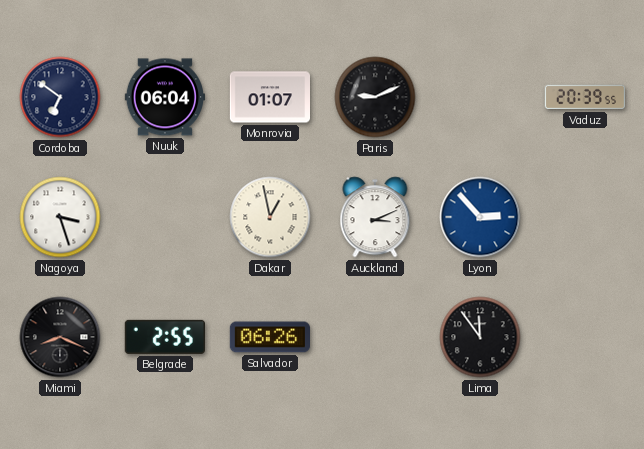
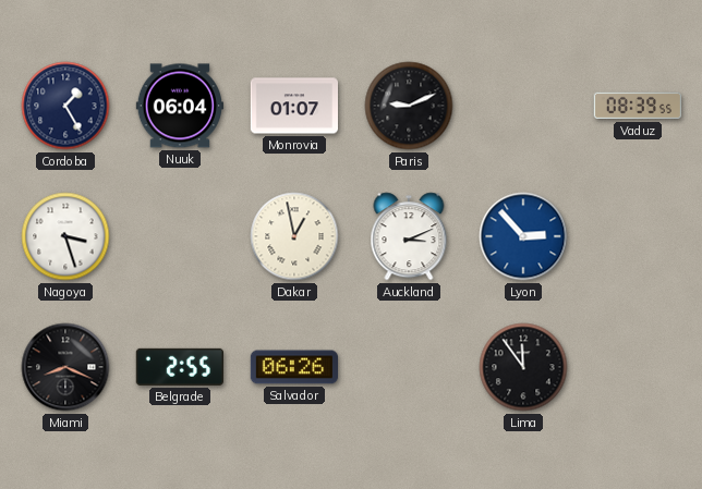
Cordoba: 6:51 -> 1:25 (65, 106)
Vaduz: 20:39 -> 08:39 (637, 106)
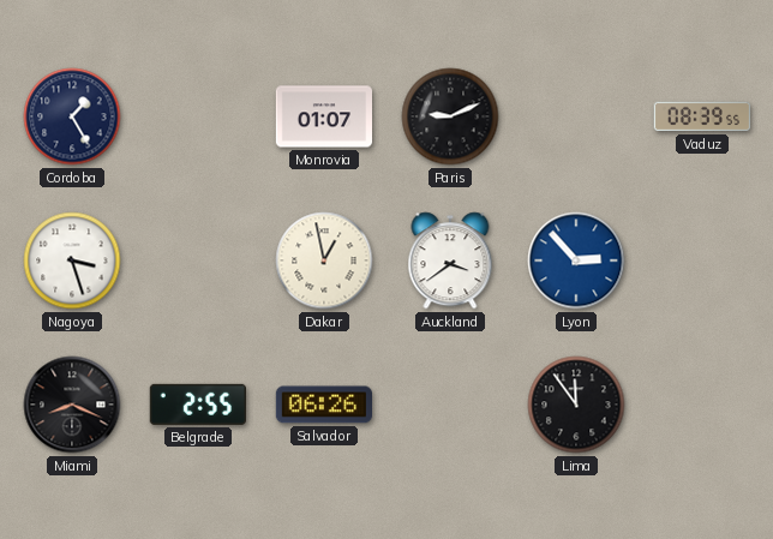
Nuuk: 06:04 -> none (179, 106)
Auckland: 3:11 -> 3:39 (450, 260)
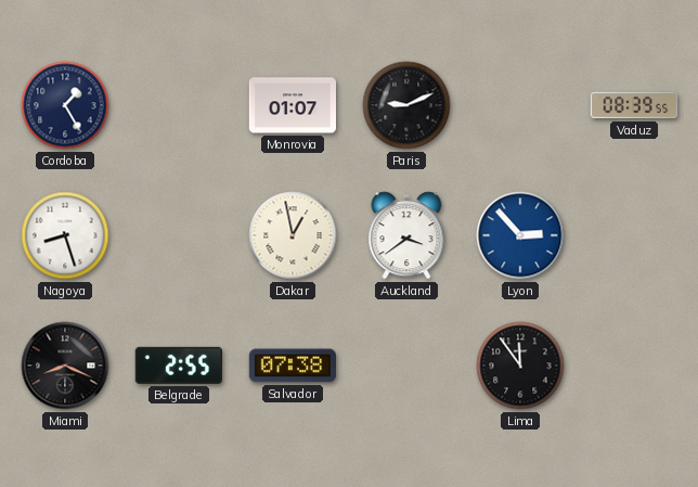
Nagoya: 3:27 -> 8:27 (65, 235)
Salvador: 06:26 -> 07:38 (292, 366)
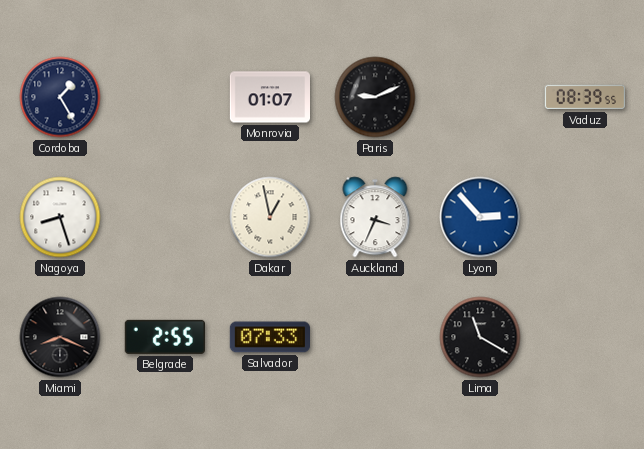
Auckland: 3:39 -> 3:34 (375, 217)
Salvador: 07:38 -> 07:33 (269, 337)
Lima: 11:54 -> 11:20 (480, 337)
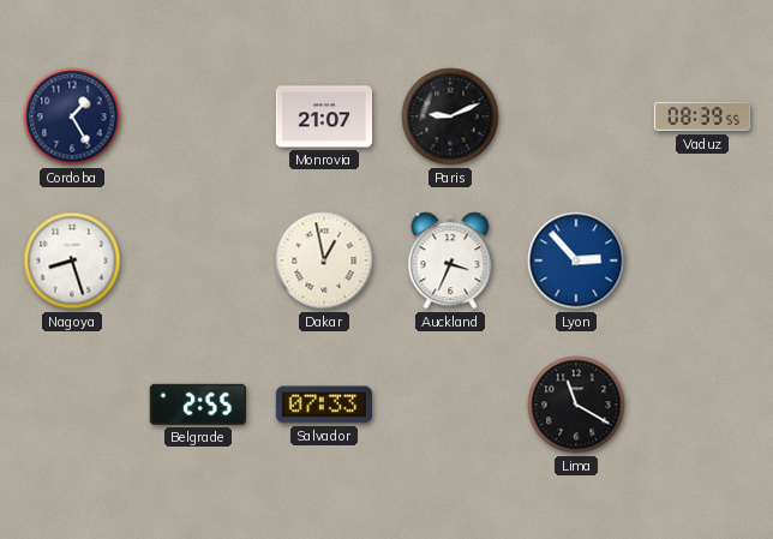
Monrovia: 01:07 -> 21:07 (323, 116)
Miami: 8:19 -> none (60, 337)
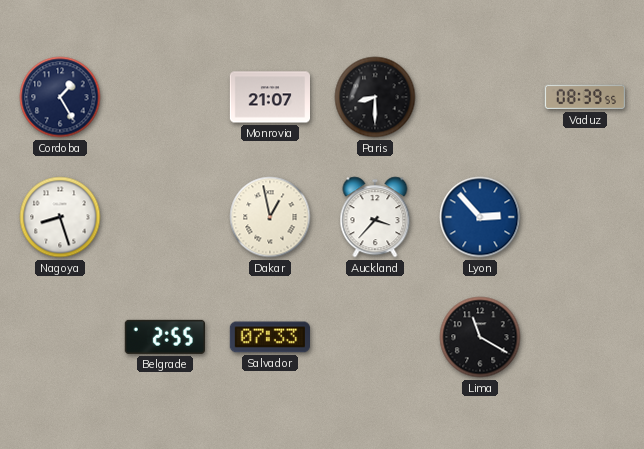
Paris: 9:11 -> 8:30 (375, 97)
Auckland: 3:34 -> 3:37 (375, 217)
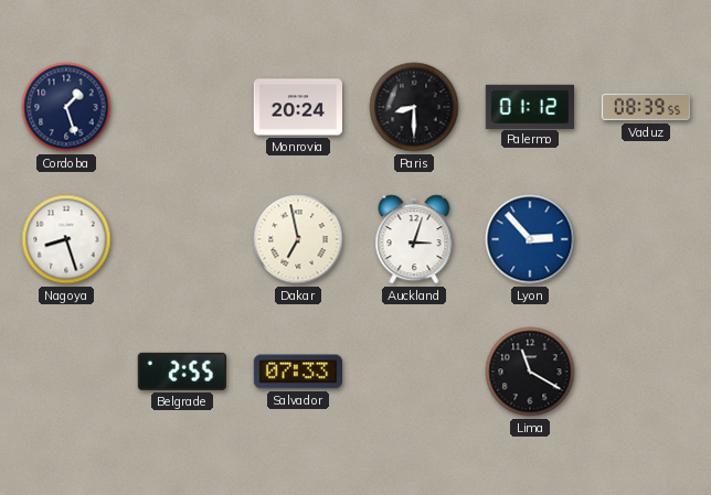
Cordoba: 1:25 -> 1:27 (66, 107)
Monrovia: 21:07 -> 20:24 (297, 107)
Palermo: none -> 01:12 (529, 106)
Dakar: 12:58 -> 6:58 (298, 239)
Auckland: 3:37 -> 3:03 (414, 239)
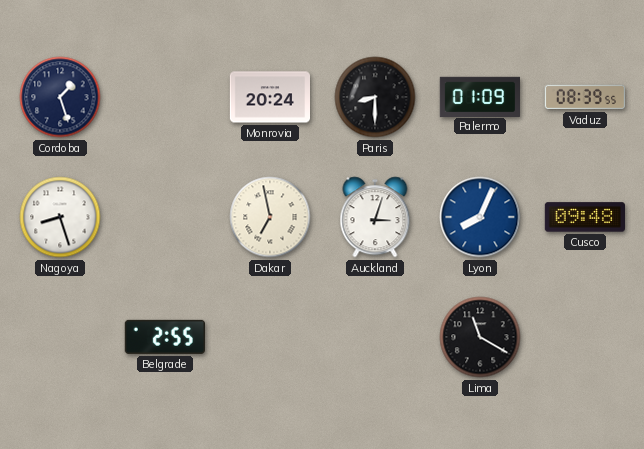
Palermo: 01:12 -> 01:09 (479, 96)
Lyon: 2:53 -> 8:04 (480, 217)
Cusco: none -> 09:48 (584, 217)
Salvador: 07:33 -> none (297, 372)
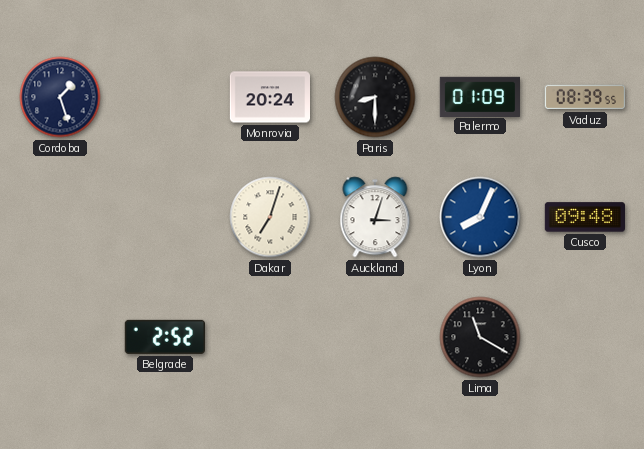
Nagoya: 8:27 -> none (60, 217)
Dakar: 6:58 -> 7:03 (270, 217)
Belgrade: 2:55 -> 2:52 (165, 337)
